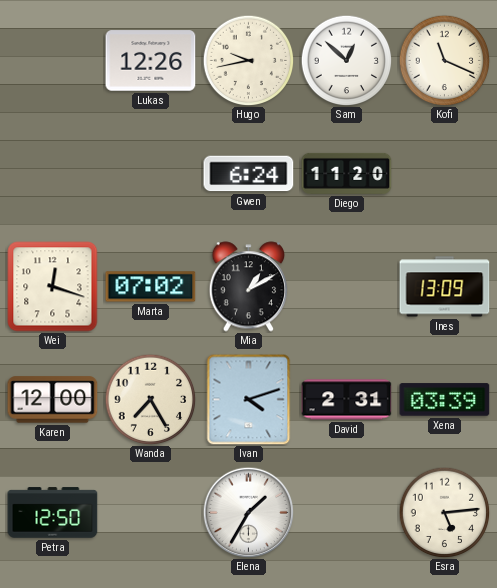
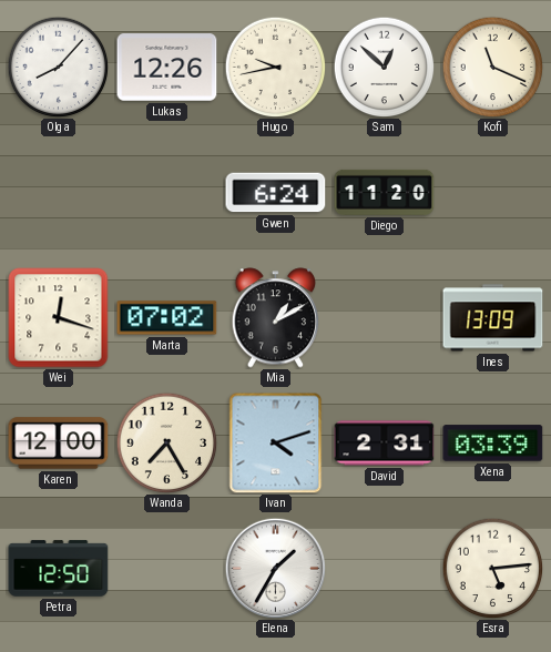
Olga: none -> 8:07 (58, 67)
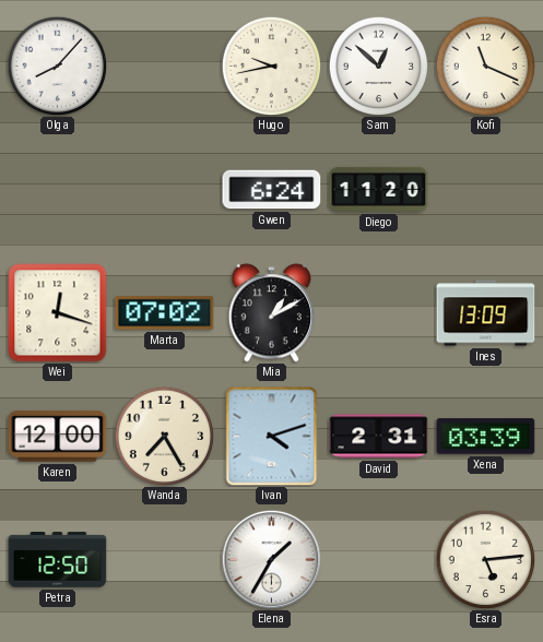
Lukas: 12:26 -> none (167, 68)
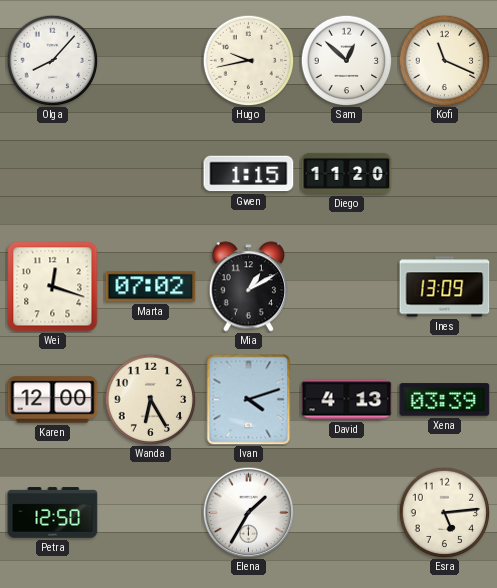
Gwen: 6:24 -> 1:15 (249, 174)
Wanda: 7:25 -> 6:25 (150, 399)
David: 2:31 -> 4:13 (347, 400)
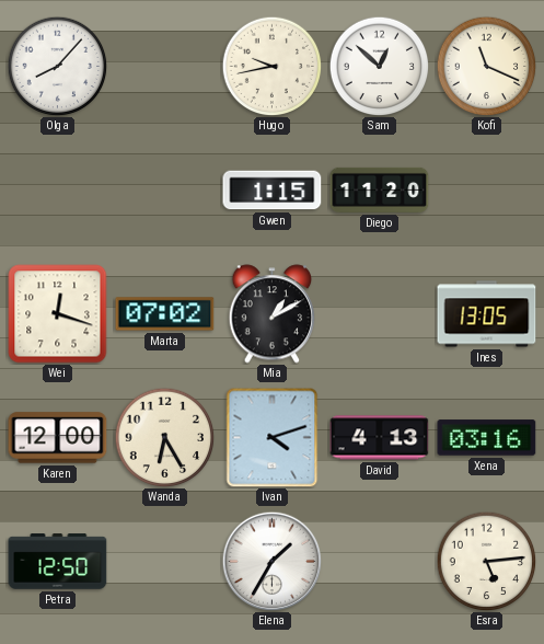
Ines: 13:09 -> 13:05 (487, 314)
Xena: 03:39 -> 03:16 (487, 438)
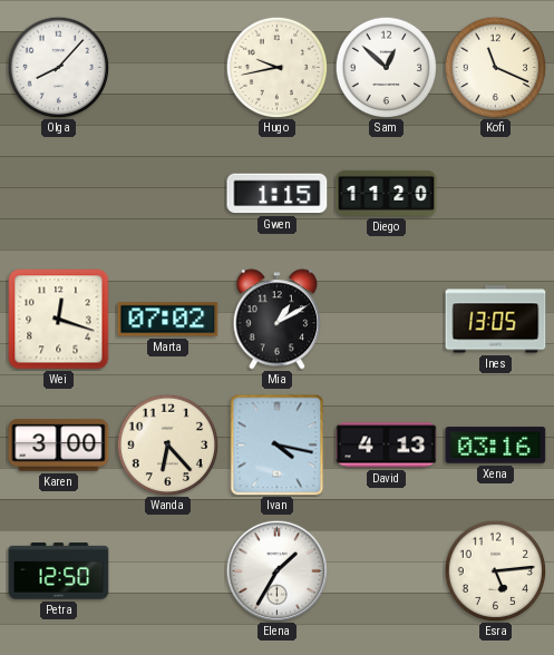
Karen: 12:00 -> 3:00 (59, 446)
Wanda: 6:25 -> 6:23 (167, 444)
Ivan: 4:12 -> 4:17 (278, 446)
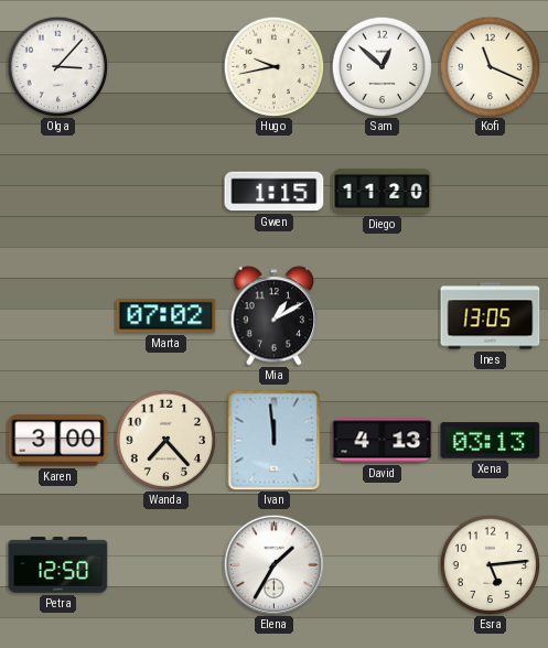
Olga: 8:07 -> 3:07 (57, 66)
Wei: 12:18 -> none (59, 320)
Wanda: 6:23 -> 7:23 (165, 440)
Ivan: 4:17 -> 11:59 (275, 441)
Xena: 03:16 -> 03:13 (491, 441)
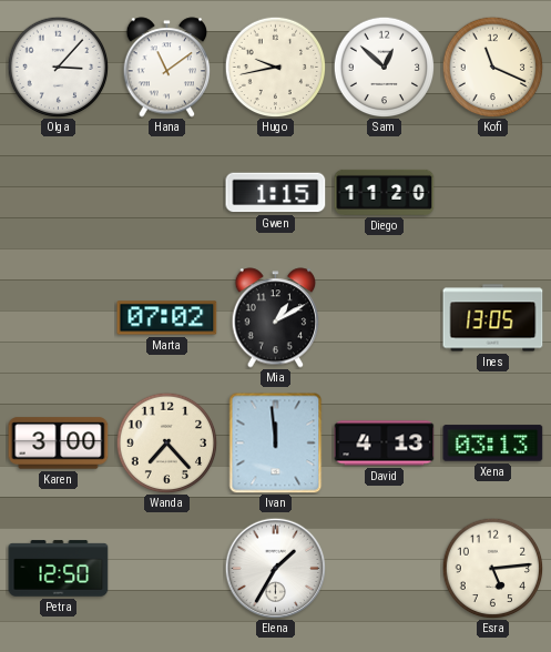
Hana: none -> 11:09 (167, 68)
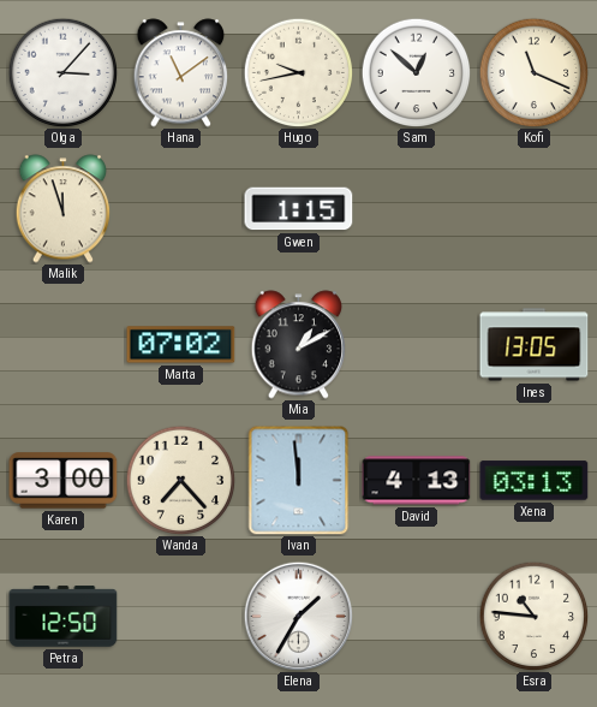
Malik: none -> 11:57 (64, 209)
Diego: 11:20 -> none (385, 192)
Esra: 5:14 -> 10:46 (533, 616)
